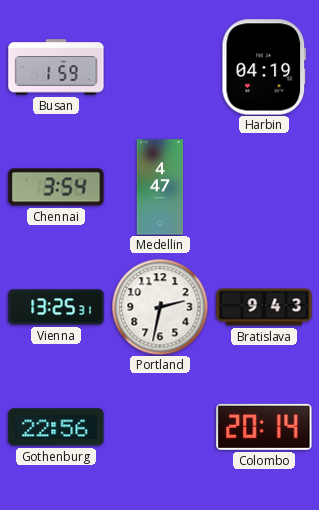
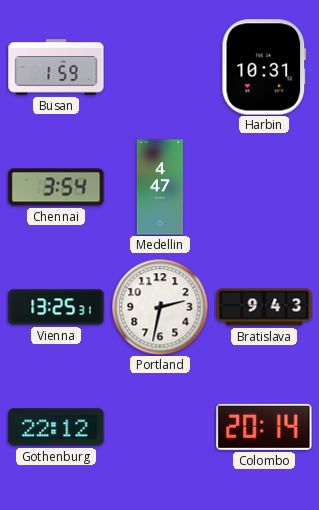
Harbin: 04:19 -> 10:31 (264, 67)
Gothenburg: 22:56 -> 22:12 (56, 427)
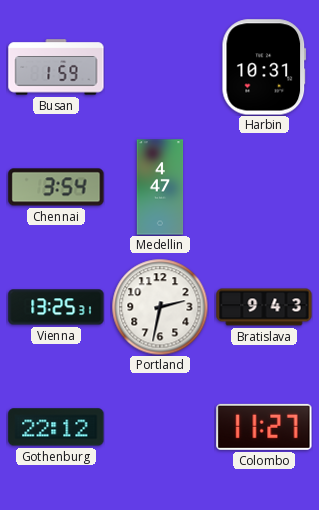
Colombo: 20:14 -> 11:27 (264, 427)
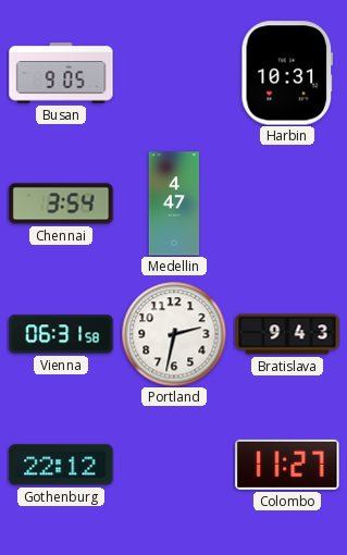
Busan: 1:59 -> 9:05 (61, 73)
Vienna: 13:25 -> 06:31 (61, 334)
